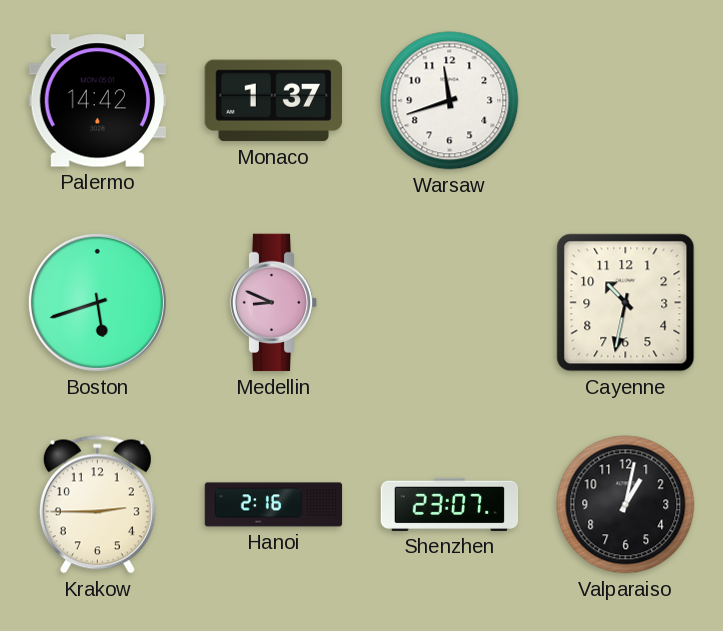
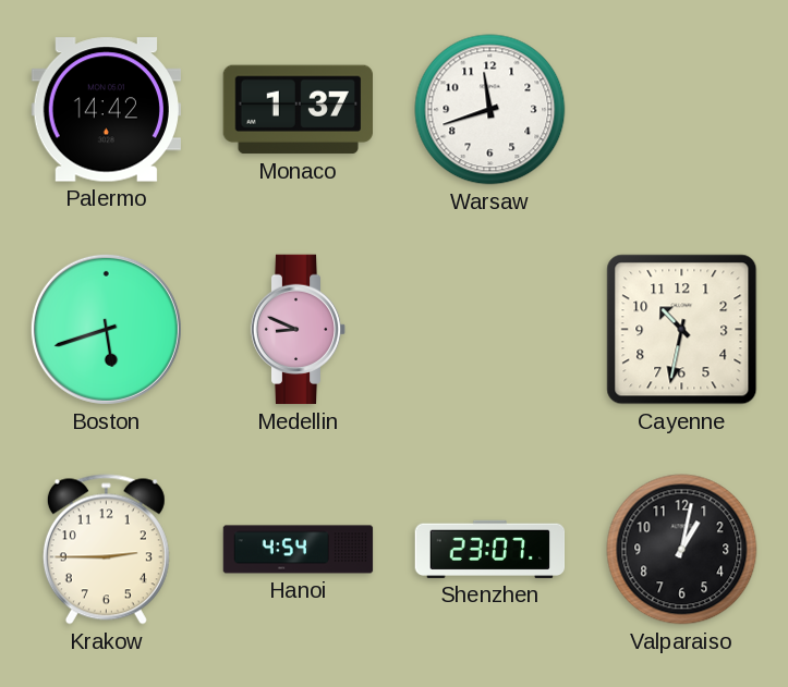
Hanoi: 2:16 -> 4:54 (299, 550)
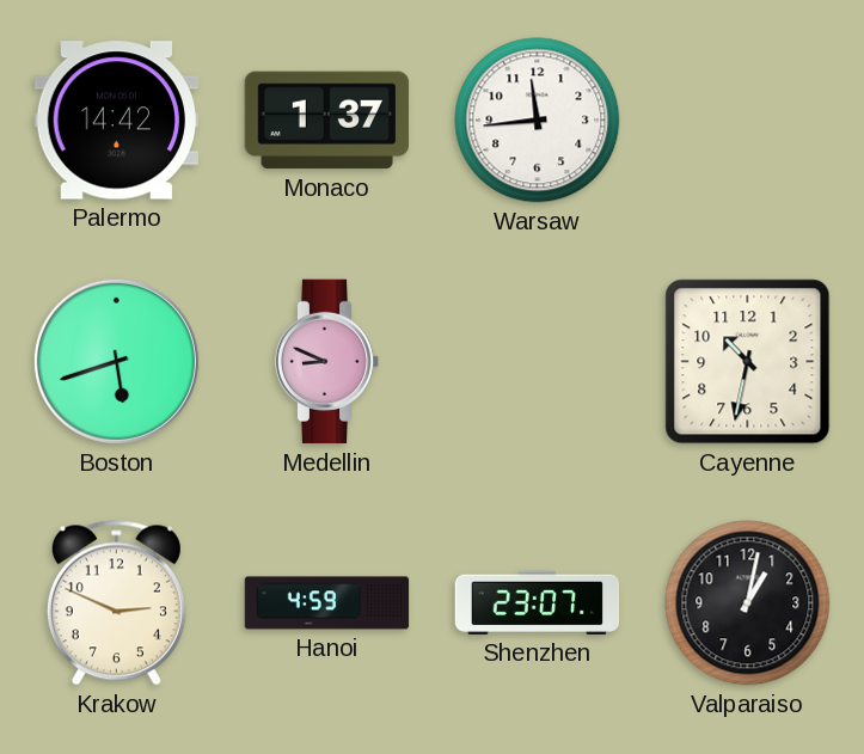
Warsaw: 11:42 -> 11:44 (538, 121)
Krakow: 2:45 -> 2:49 (116, 603)
Hanoi: 4:54 -> 4:59 (327, 603)
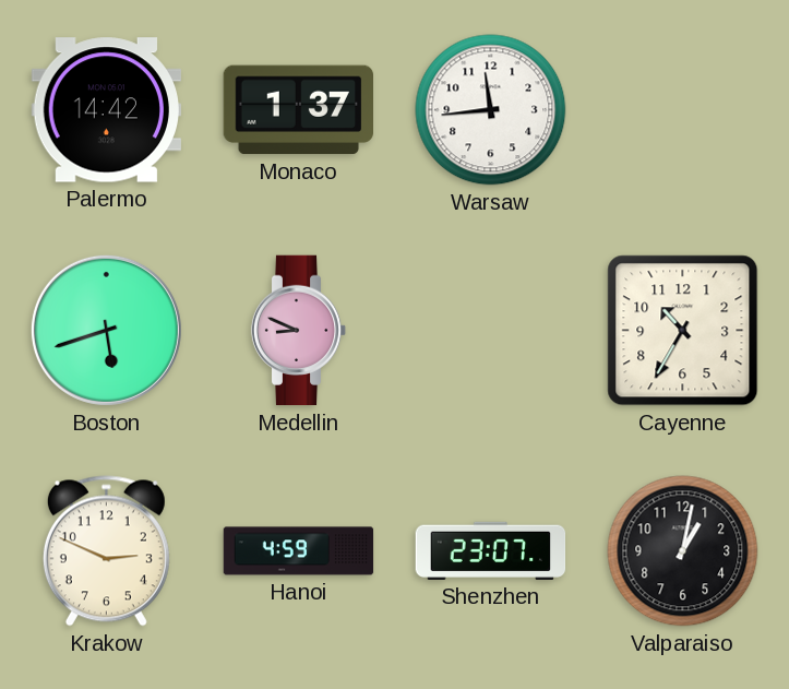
Cayenne: 10:32 -> 10:35 (683, 331)
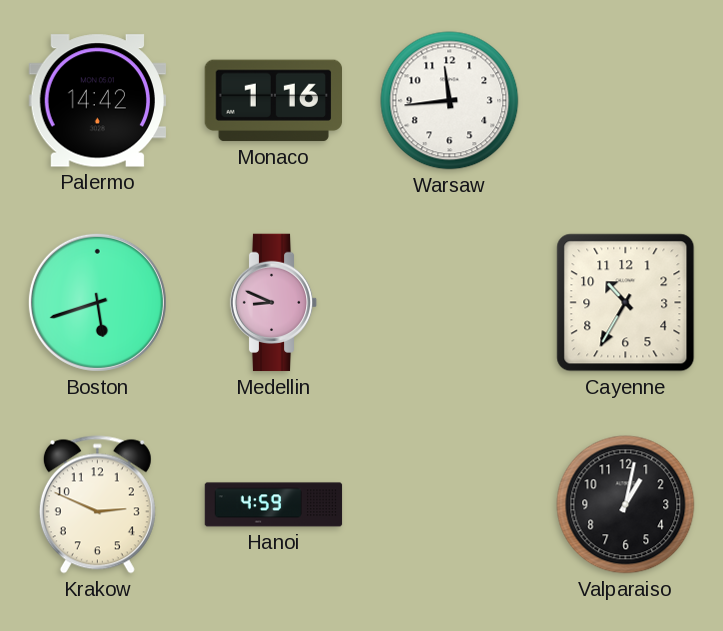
Monaco: 1:37 -> 1:16 (273, 101)
Shenzhen: 23:07 -> none (491, 550)
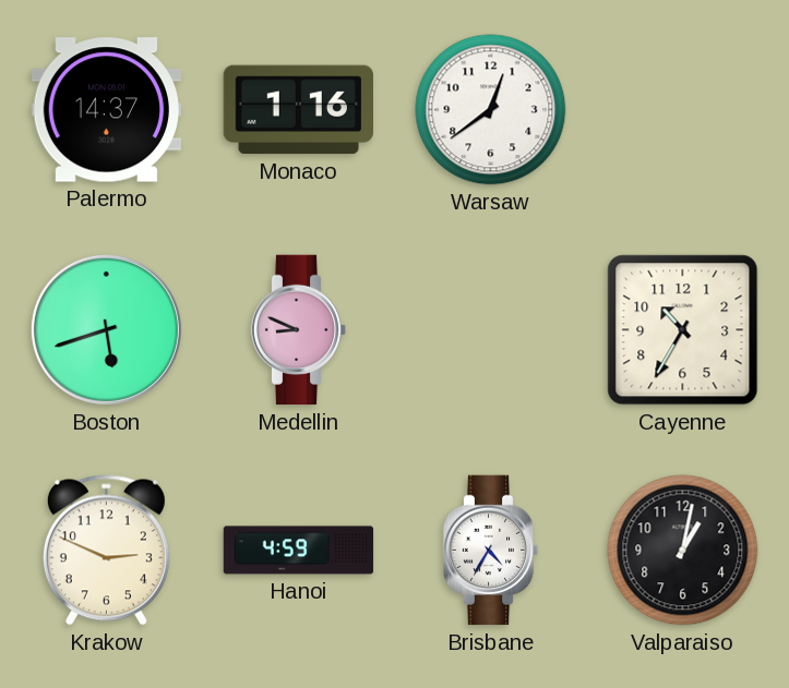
Palermo: 14:42 -> 14:37 (106, 110)
Warsaw: 11:44 -> 12:39 (491, 110)
Brisbane: none -> 4:35 (491, 551)
